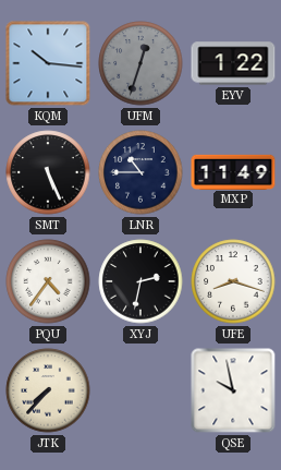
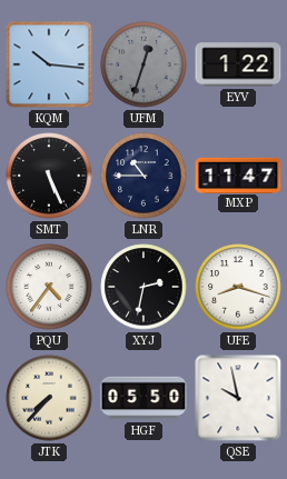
MXP: 11:49 -> 11:47 (238, 174)
HGF: none -> 05:50 (143, 398)
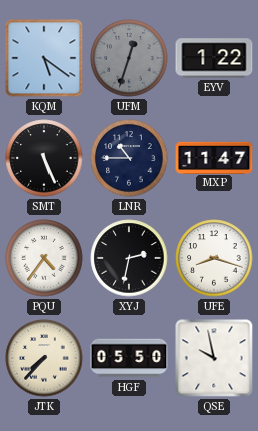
KQM: 10:16 -> 5:21 (44, 58)
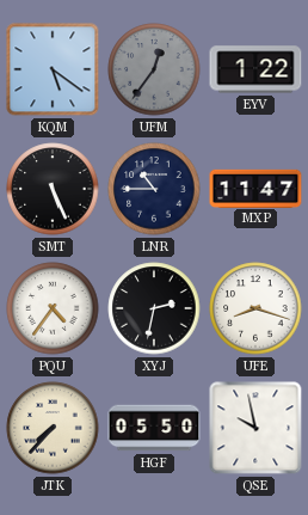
UFM: 12:33 -> 12:36 (154, 69)
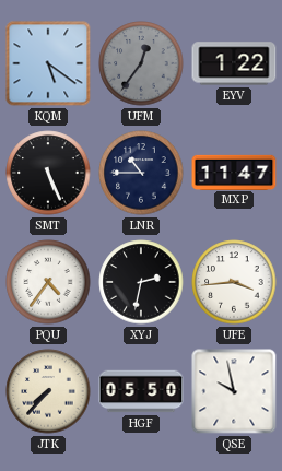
UFE: 8:18 -> 3:44 (234, 282)
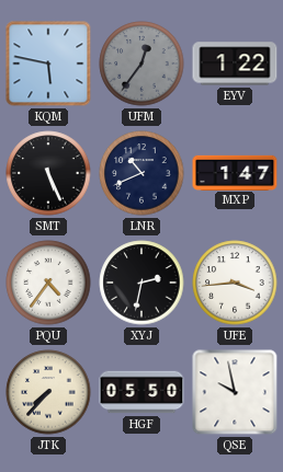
KQM: 5:21 -> 5:47 (48, 64)
LNR: 10:45 -> 10:41 (141, 173)
MXP: 11:47 -> 1:47 (235, 172)
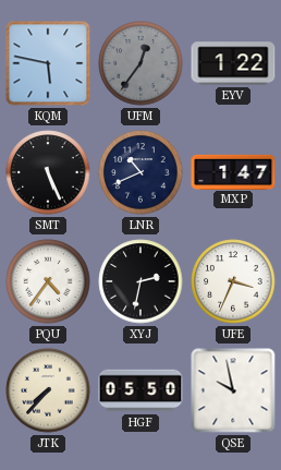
UFE: 3:44 -> 3:34 (233, 281)
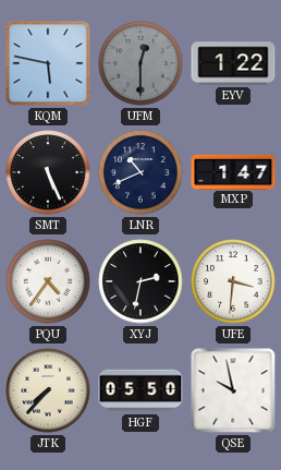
UFM: 12:36 -> 12:30 (140, 63)
UFE: 3:34 -> 3:31 (233, 281)
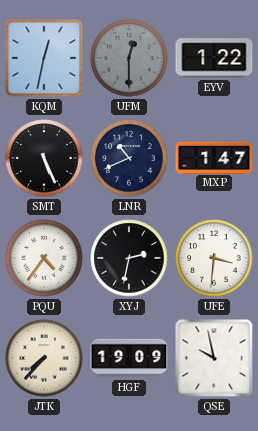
KQM: 5:47 -> 12:32 (44, 58)
HGF: 05:50 -> 19:09 (129, 358)
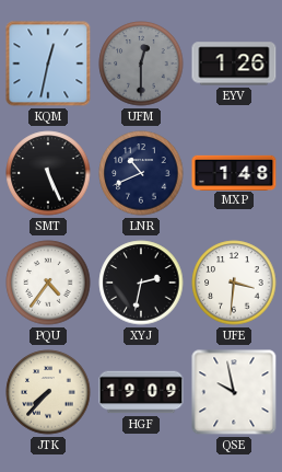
EYV: 1:22 -> 1:26 (234, 64)
MXP: 1:47 -> 1:48 (234, 172)
